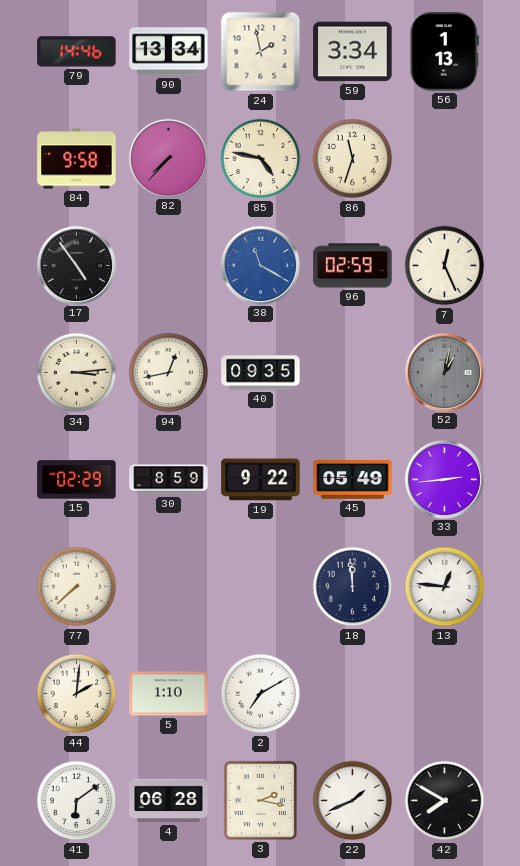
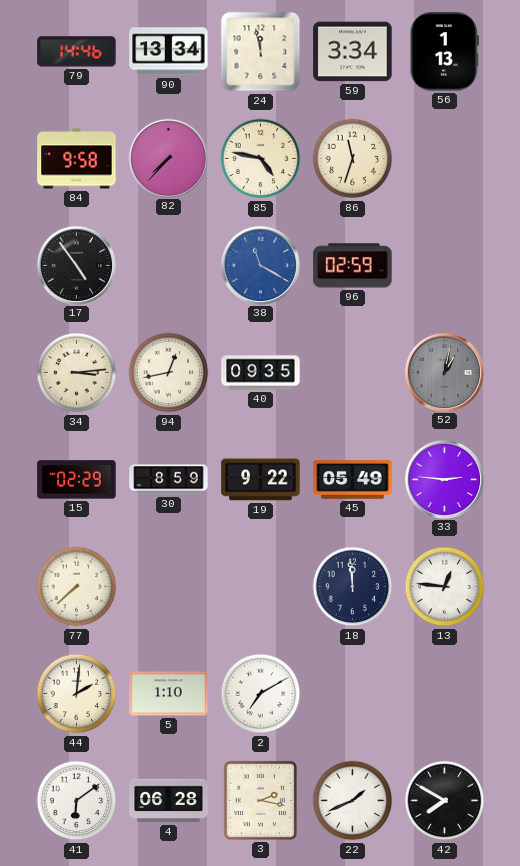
24: 1:58 -> 11:58 (261, 52)
7: 12:26 -> none (445, 266)
33: 2:44 -> 2:46 (444, 479)
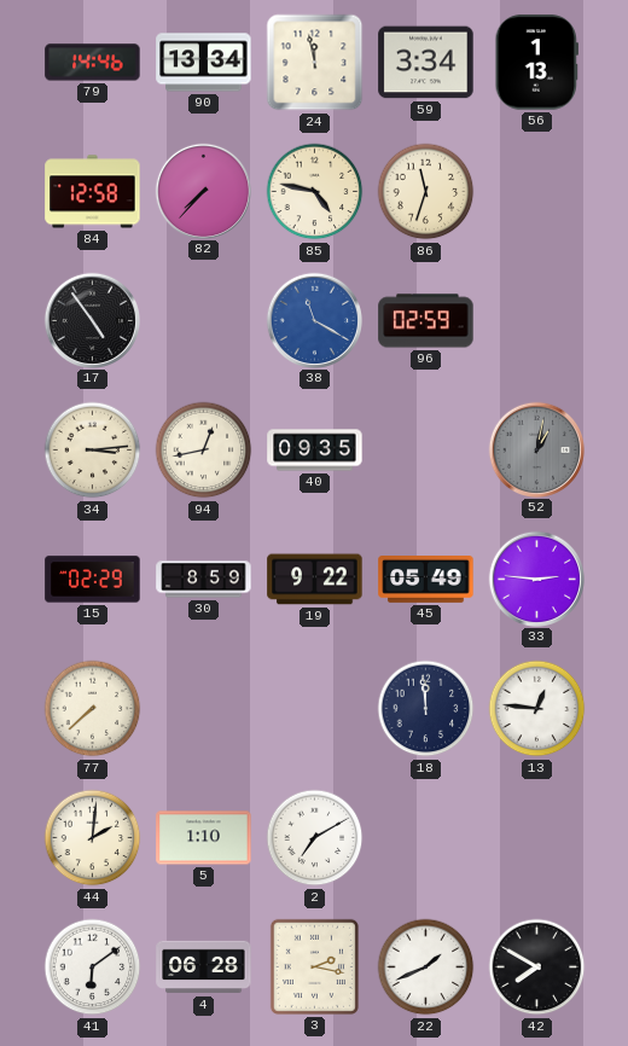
84: 9:58 -> 12:58 (93, 192)
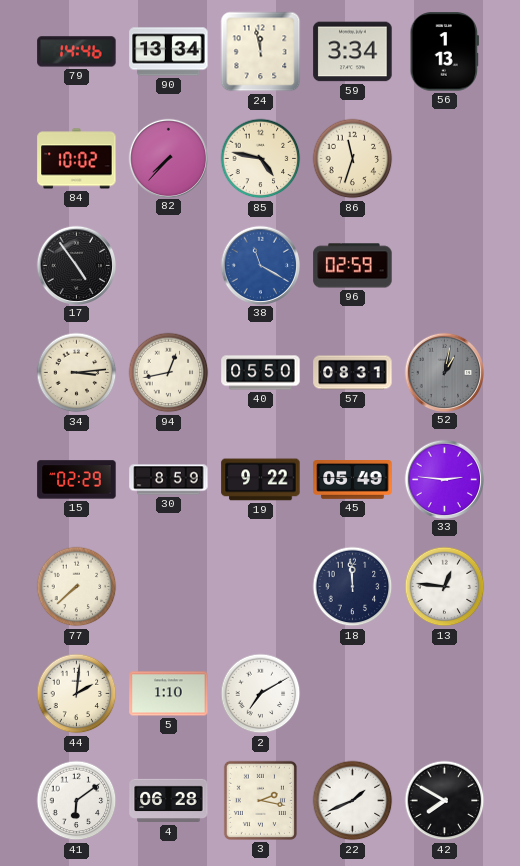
84: 12:58 -> 10:02 (77, 159)
40: 09:35 -> 05:50 (261, 373)
57: none -> 08:31 (353, 373)
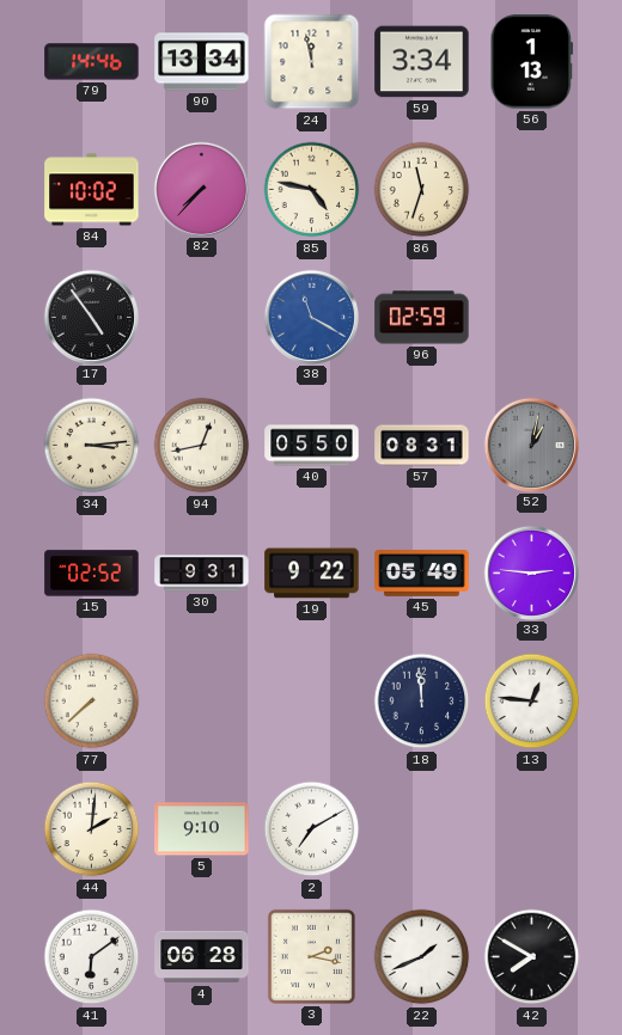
15: 02:29 -> 02:52 (92, 574)
30: 8:59 -> 9:31 (202, 574)
5: 1:10 -> 9:10 (202, 829)
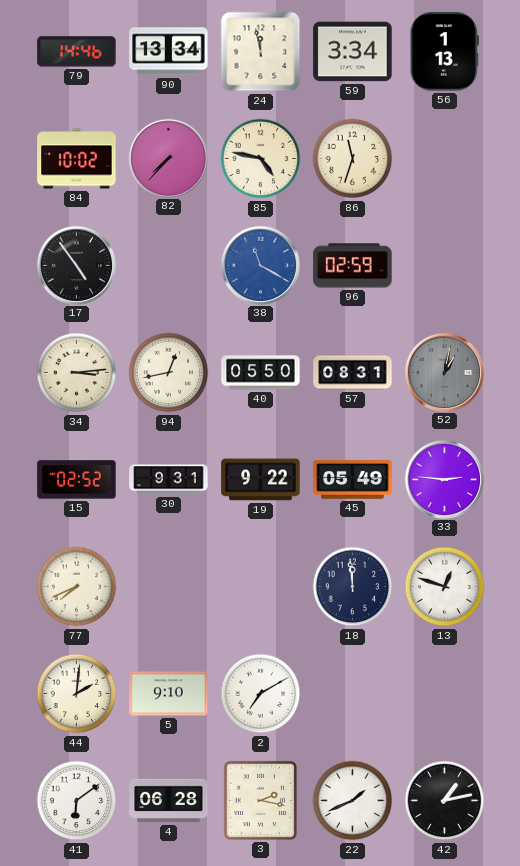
77: 7:38 -> 7:41 (77, 587)
13: 12:46 -> 12:48 (445, 587)
42: 7:50 -> 1:13 (445, 801)
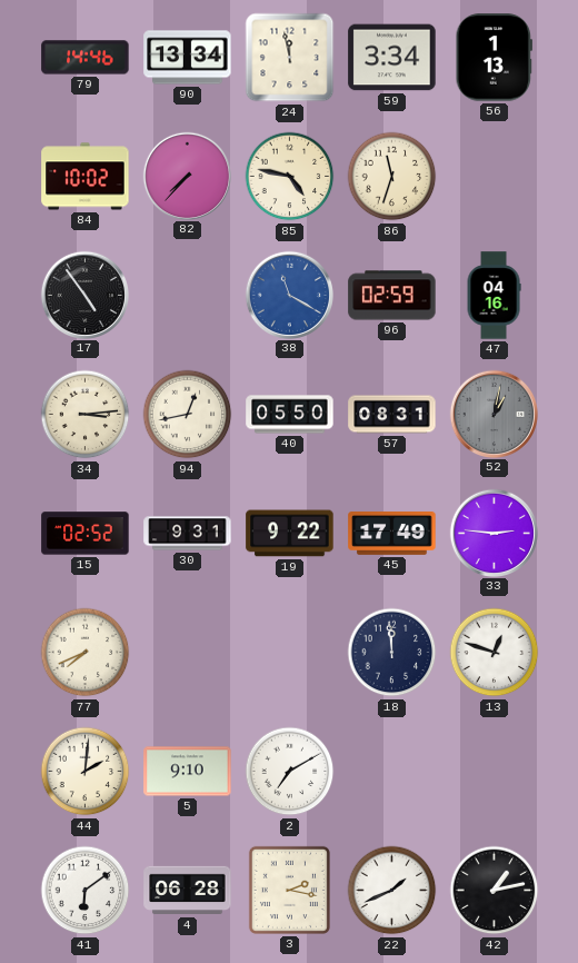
47: none -> 04:16 (494, 296)
45: 05:49 -> 17:49 (392, 534)
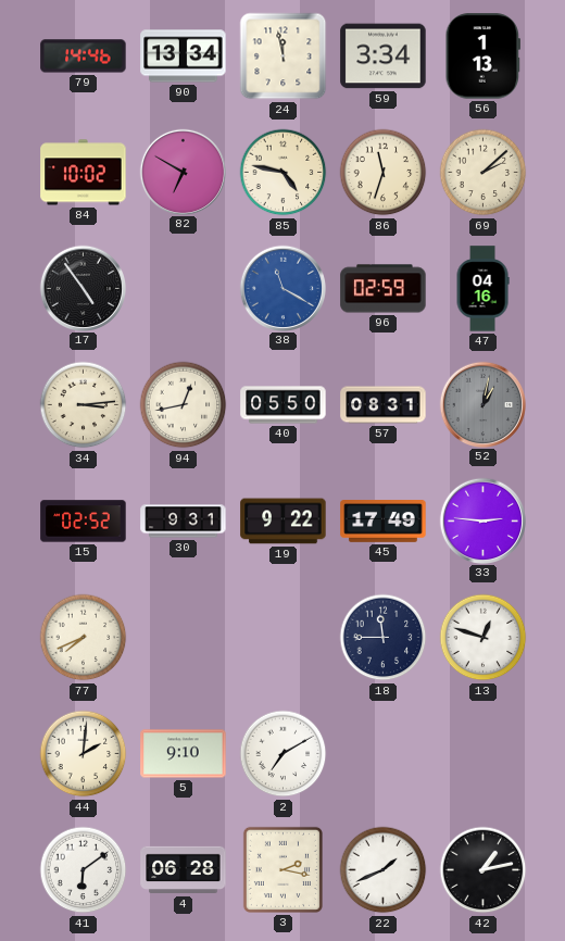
82: 7:37 -> 6:50 (183, 172)
69: none -> 2:08 (484, 173)
18: 11:59 -> 11:45 (384, 638)
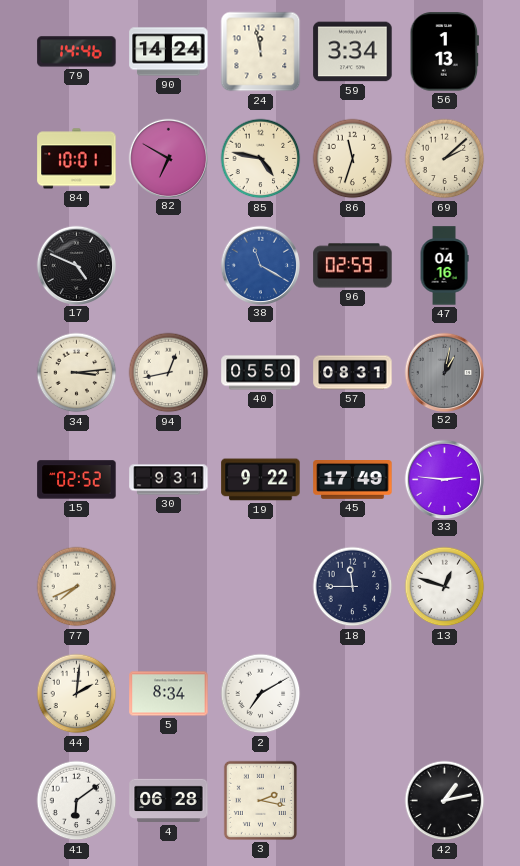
90: 13:34 -> 14:24 (169, 52)
84: 10:02 -> 10:01 (77, 159)
17: 4:54 -> 4:49 (76, 265)
5: 9:10 -> 8:34 (169, 694)
22: 1:41 -> none (384, 870)
